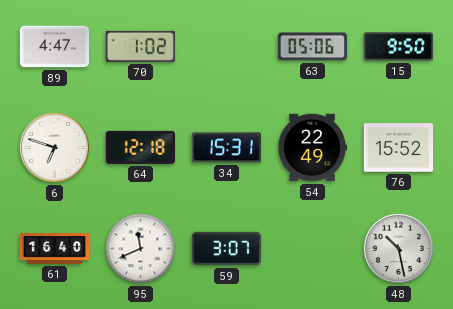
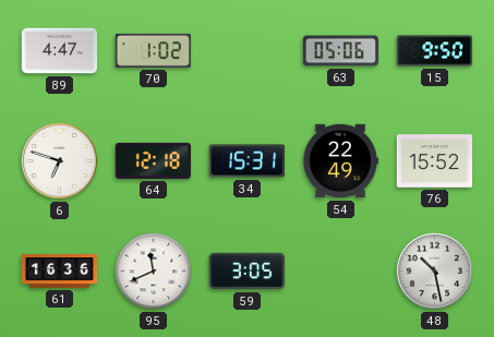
61: 16:40 -> 16:36 (60, 272)
59: 3:07 -> 3:05 (248, 272)
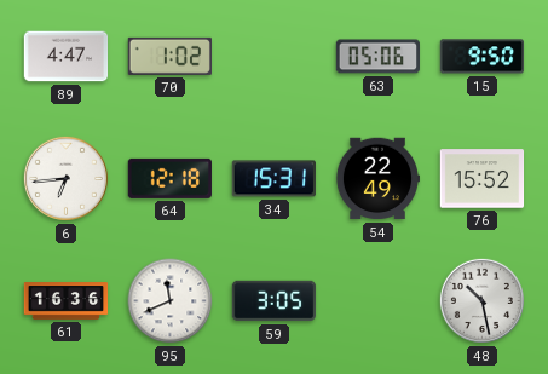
6: 6:48 -> 6:44 (65, 178)
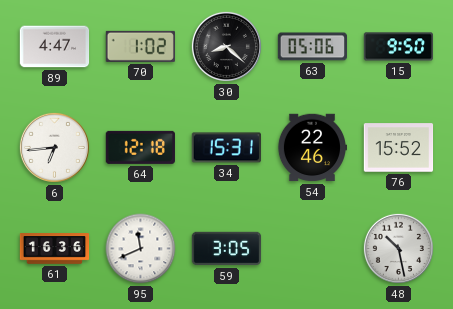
30: none -> 8:22 (226, 46)
54: 22:49 -> 22:46 (311, 148)
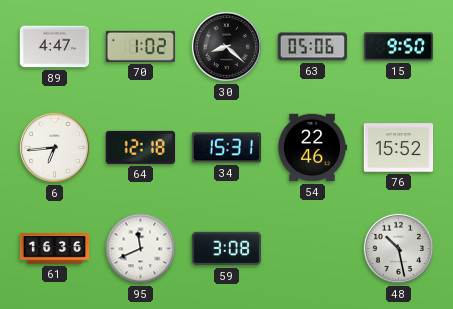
59: 3:05 -> 3:08 (227, 249)
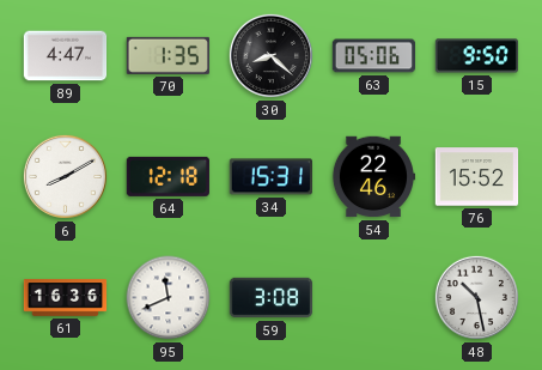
70: 1:02 -> 1:35 (168, 55)
6: 6:44 -> 8:10 (65, 176)
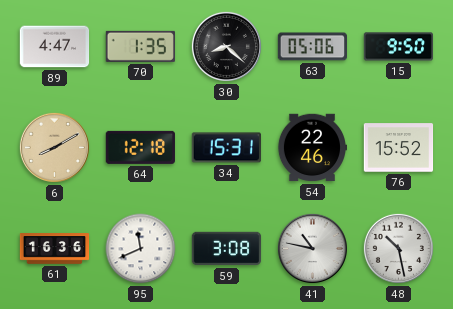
6 dial: white -> champagne (54, 147)
41: none -> 10:47 (312, 248)
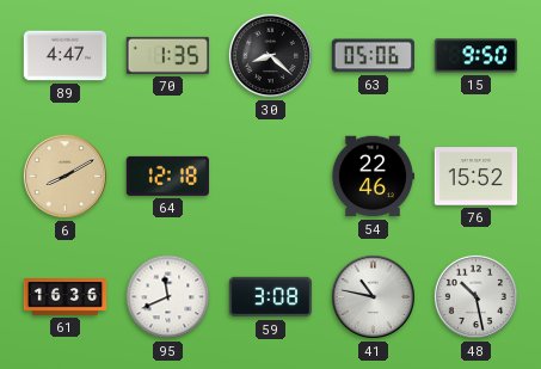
34: 15:31 -> none (226, 148)
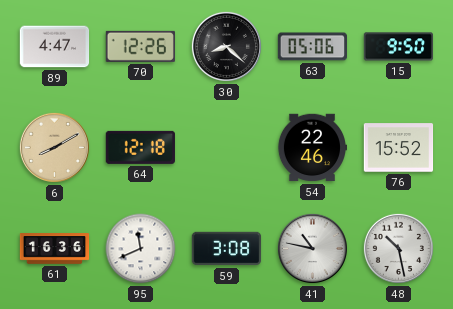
70: 1:35 -> 12:26 (140, 46)
